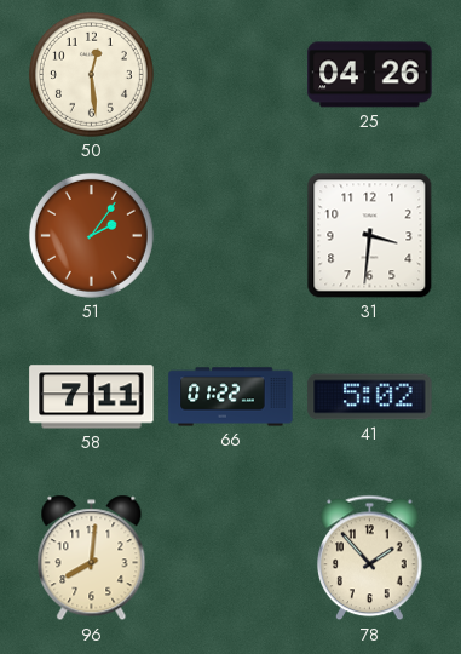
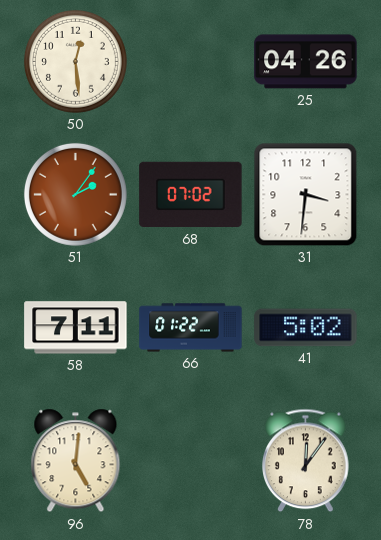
68: none -> 07:02 (191, 195)
96: 8:01 -> 5:01 (76, 461)
78: 1:53 -> 12:06 (306, 461)
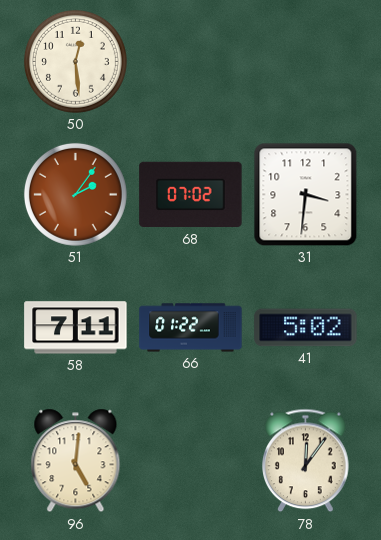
25: 04:26 -> none (306, 62)
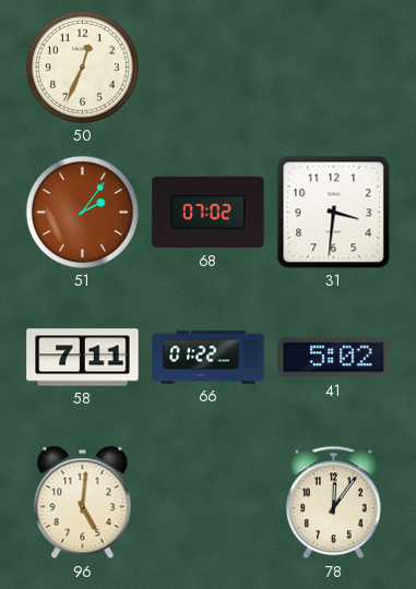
50: 12:29 -> 12:34 (82, 67)
